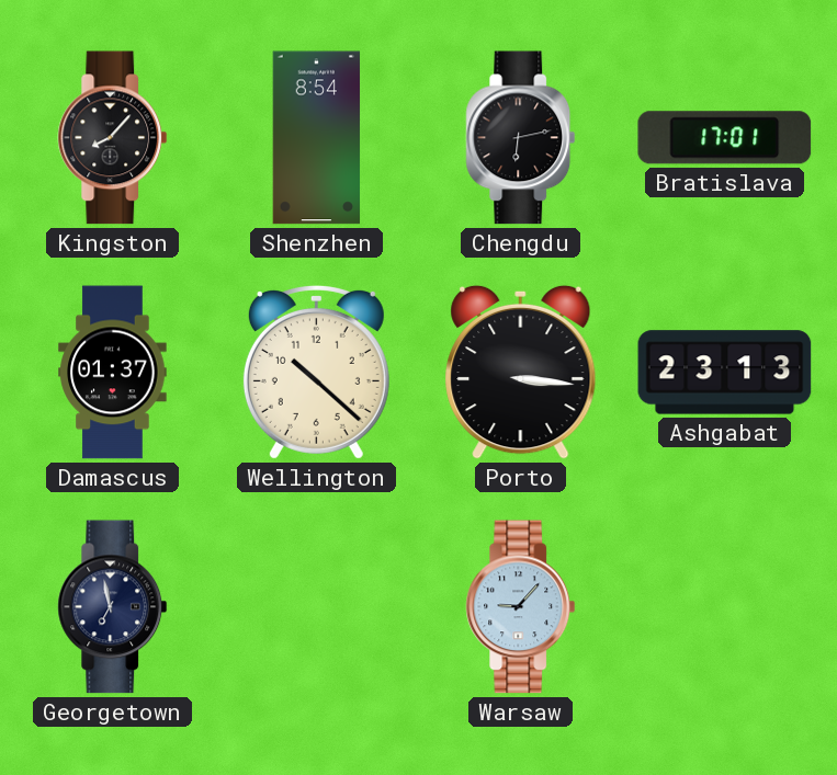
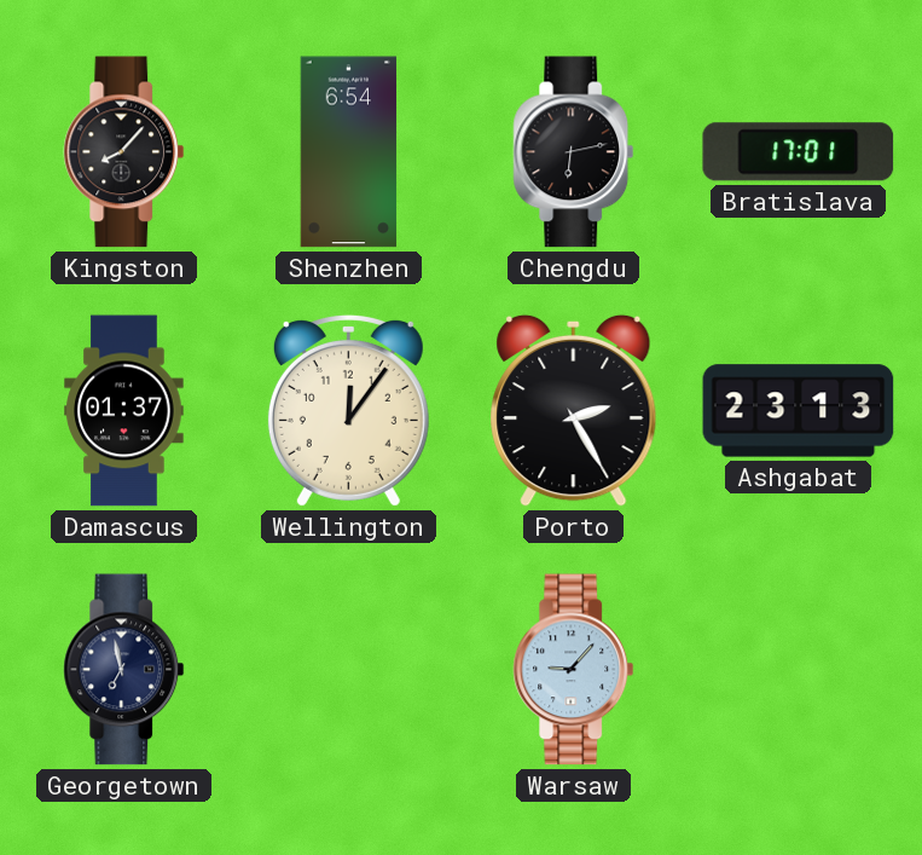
Shenzhen: 8:54 -> 6:54 (349, 152)
Wellington: 10:22 -> 12:06 (348, 410)
Porto: 3:16 -> 2:25 (574, 410)
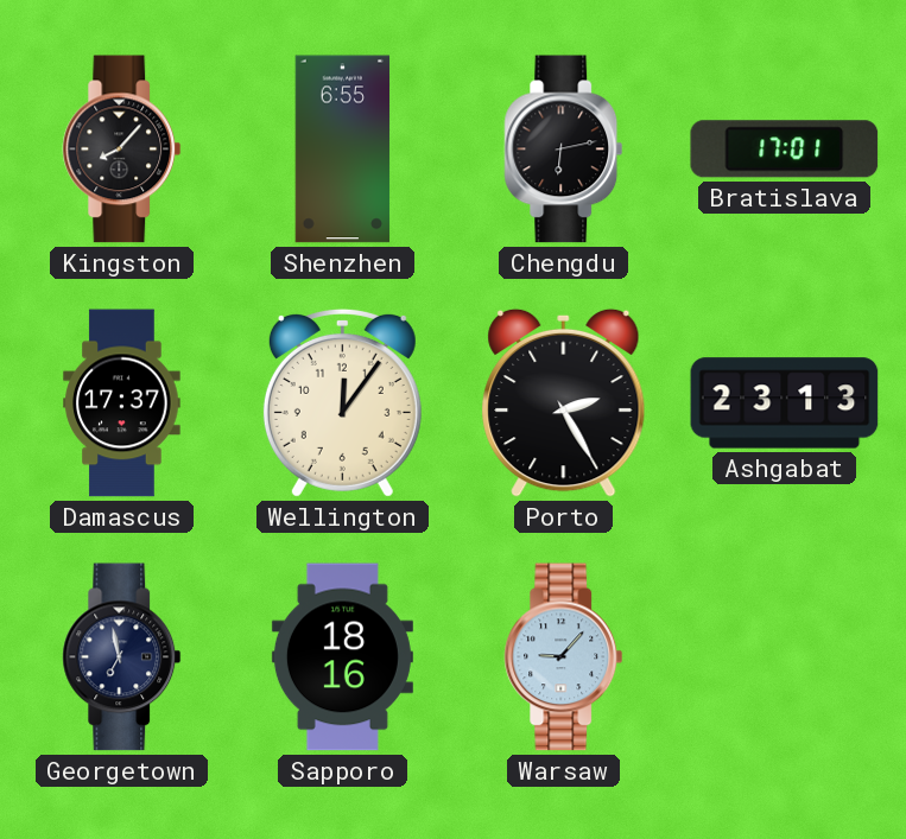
Shenzhen: 6:54 -> 6:55 (343, 150)
Damascus: 01:37 -> 17:37 (122, 403)
Sapporo: none -> 18:16 (342, 657)
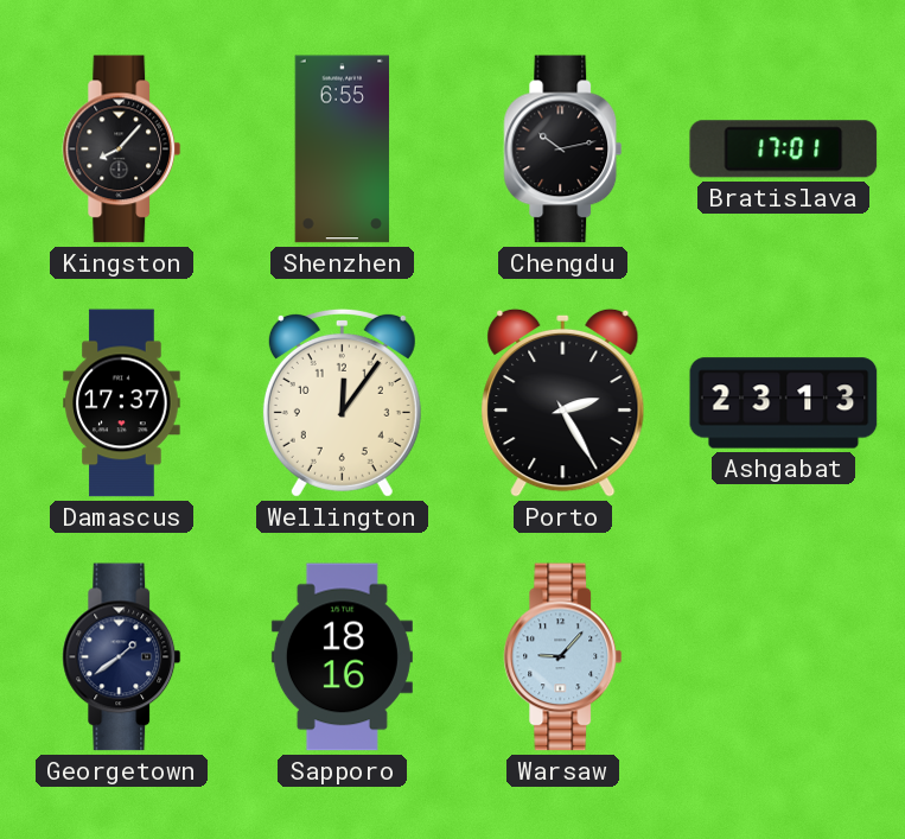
Chengdu: 6:13 -> 10:13 (563, 150)
Georgetown: 6:58 -> 1:39 (122, 657)
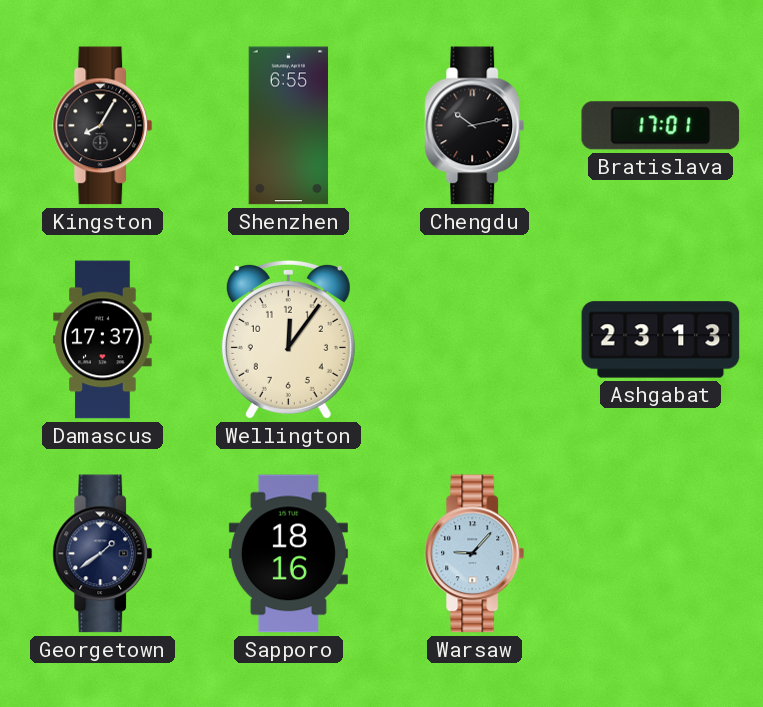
Kingston: 8:07 -> 8:05 (103, 126)
Porto: 2:25 -> none (563, 402)
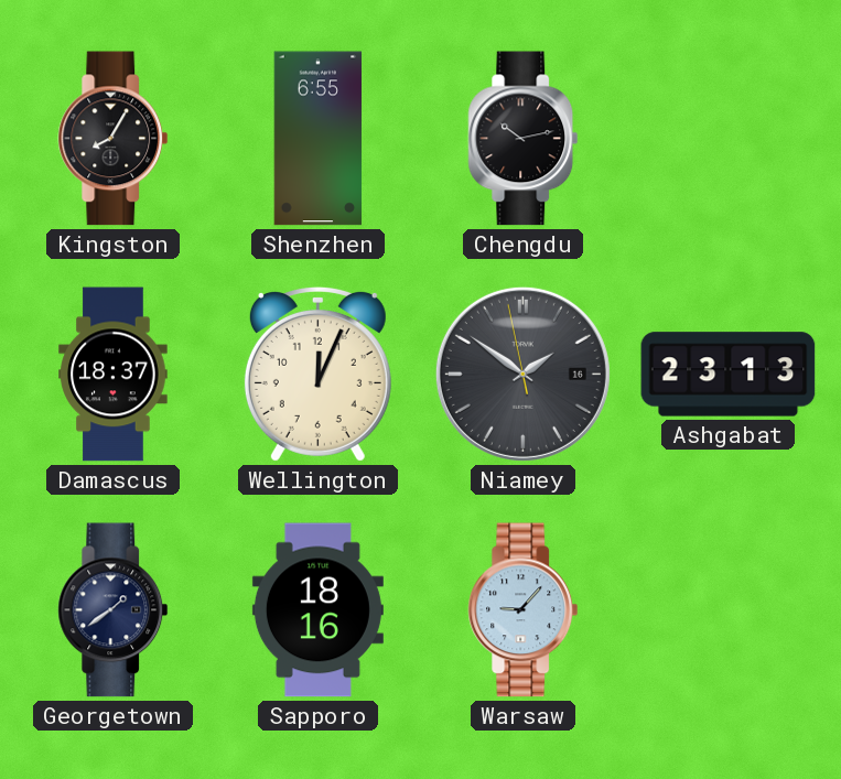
Bratislava: 17:01 -> none (661, 126)
Damascus: 17:37 -> 18:37 (114, 375)
Wellington: 12:06 -> 12:04 (317, 374)
Niamey: none -> 1:50 (522, 374)
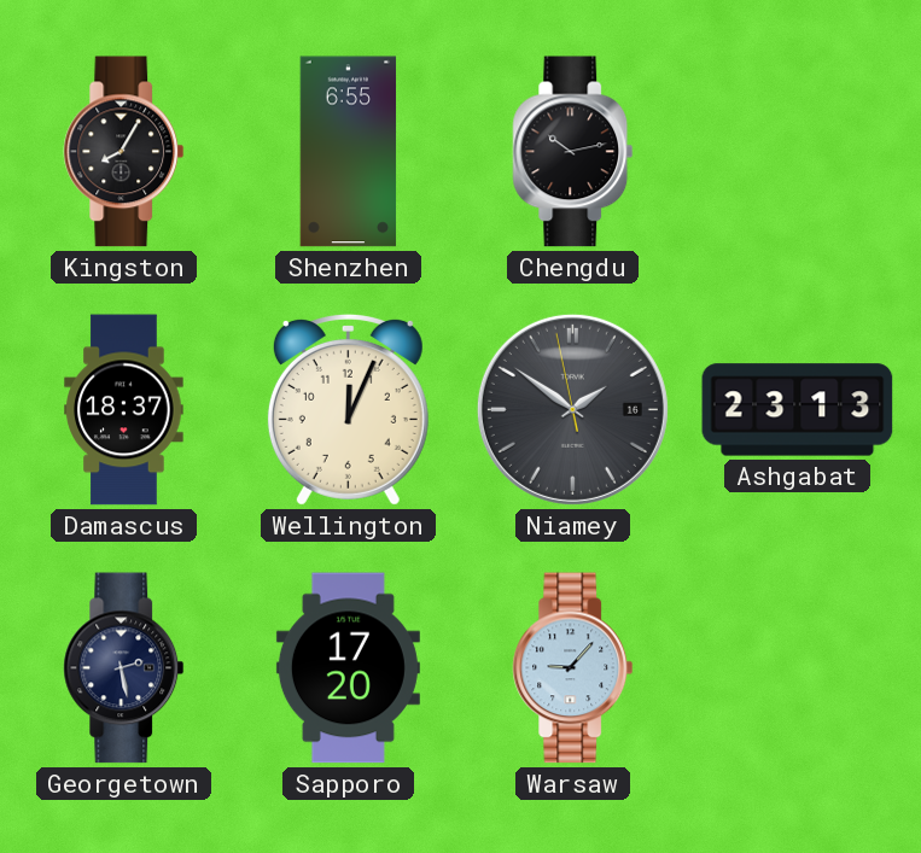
Georgetown: 1:39 -> 2:28 (124, 668)
Sapporo: 18:16 -> 17:20 (348, 668)
